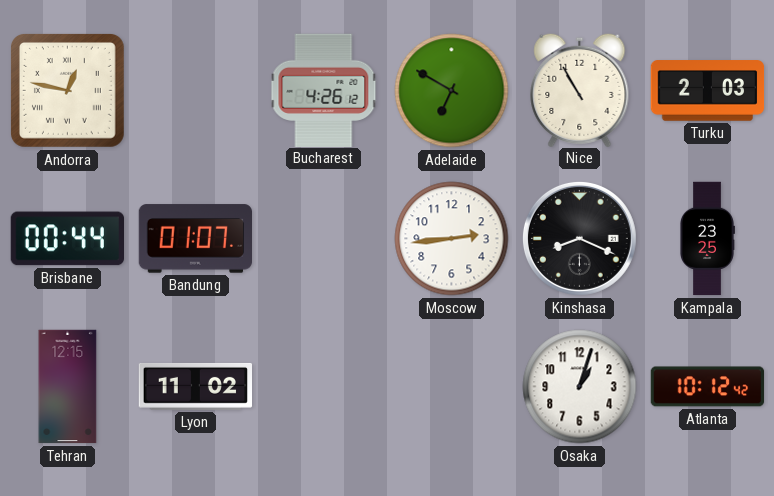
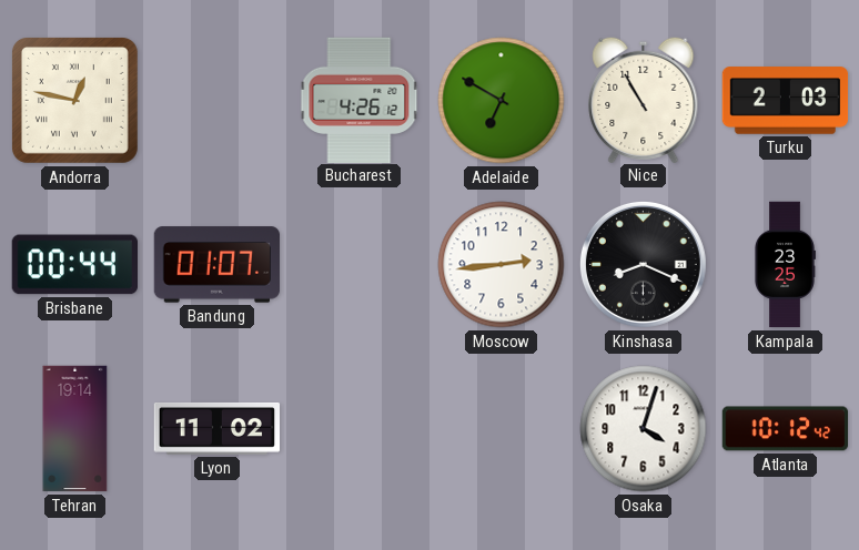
Tehran: 12:15 -> 19:14 (75, 429)
Osaka: 1:03 -> 4:03 (644, 429)
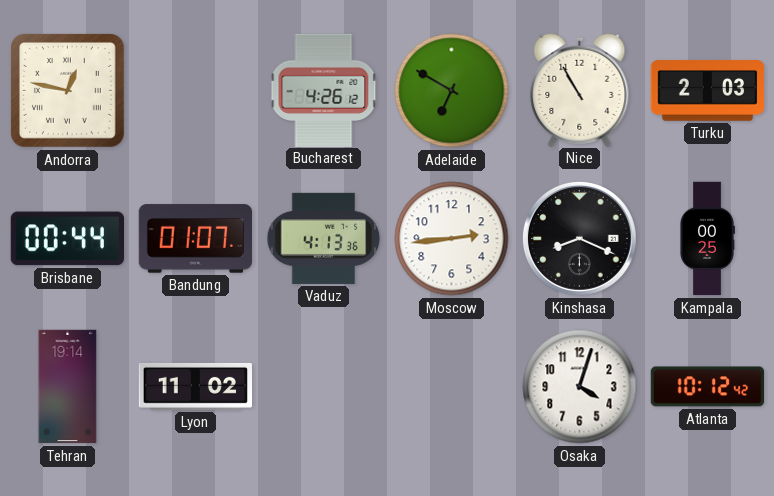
Vaduz: none -> 4:13 (324, 238)
Kampala: 23:25 -> 00:25 (708, 239)
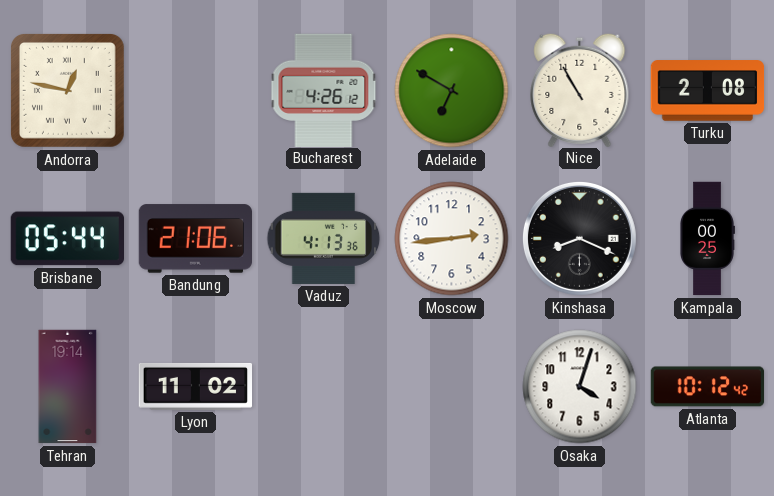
Turku: 2:03 -> 2:08 (708, 91)
Brisbane: 00:44 -> 05:44 (67, 239)
Bandung: 01:07 -> 21:06 (195, 239)
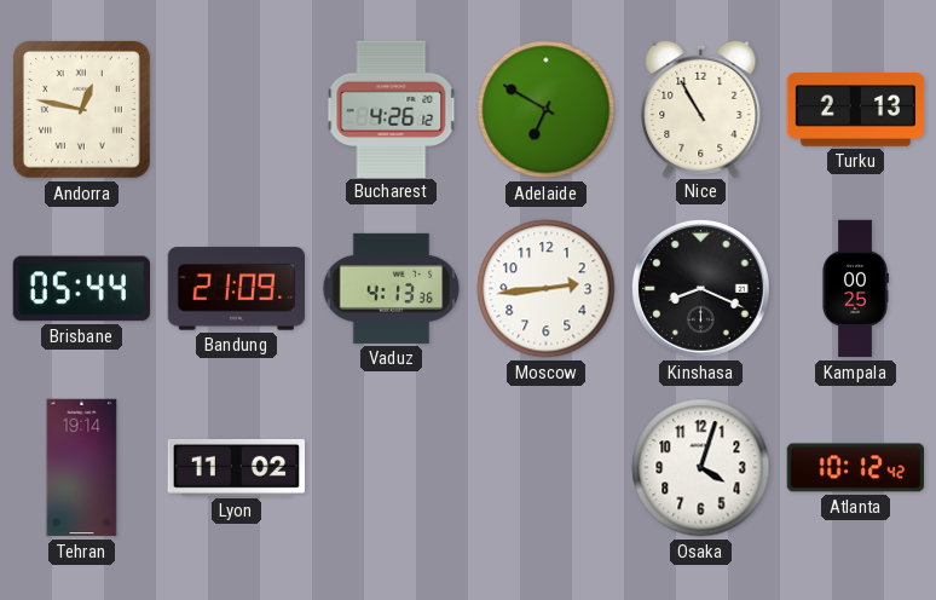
Turku: 2:08 -> 2:13 (856, 110)
Bandung: 21:06 -> 21:09 (236, 289)
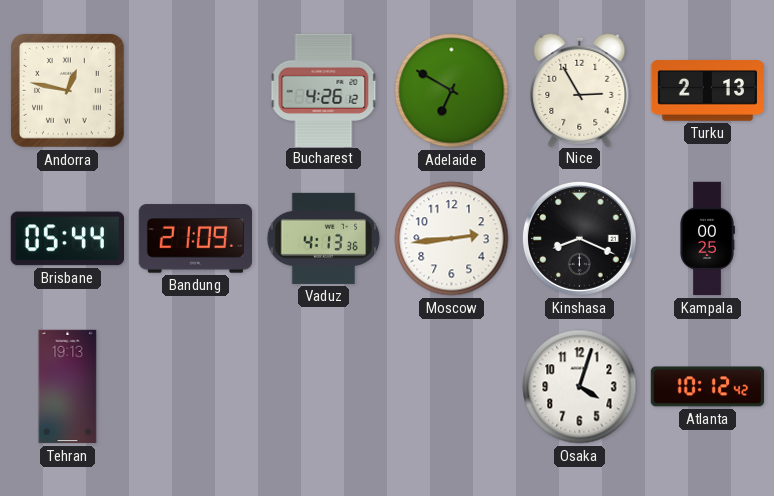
Nice: 10:55 -> 2:55 (580, 89)
Tehran: 19:14 -> 19:13 (68, 387)
Lyon: 11:02 -> none (237, 467)
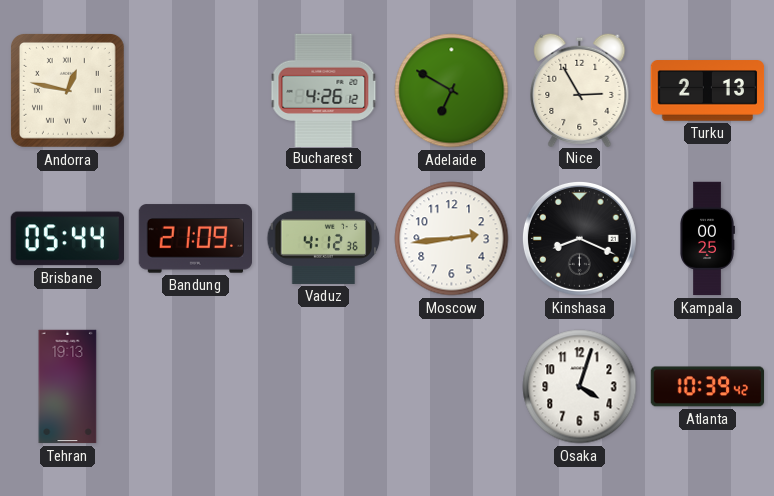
Vaduz: 4:13 -> 4:12 (324, 238)
Atlanta: 10:12 -> 10:39 (708, 387)
